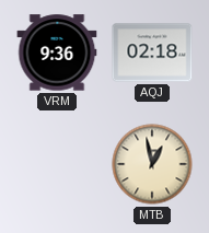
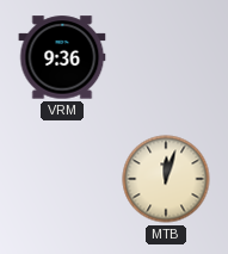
AQJ: 02:18 -> none (152, 53)
MTB: 12:58 -> 12:03 (166, 179)
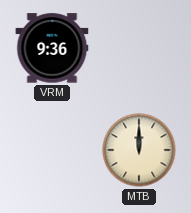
MTB: 12:03 -> 12:00 (139, 150)
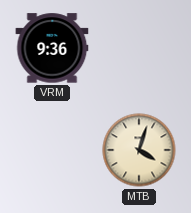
MTB: 12:00 -> 4:03 (139, 150)
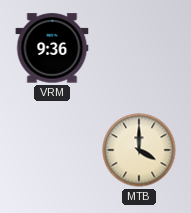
MTB: 4:03 -> 4:00 (139, 150)
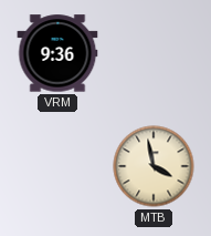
MTB: 4:00 -> 3:58 (154, 166)
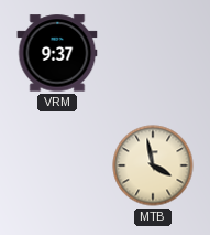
VRM: 9:36 -> 9:37 (57, 53)
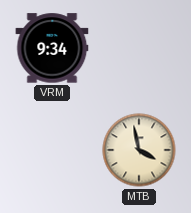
VRM: 9:37 -> 9:34 (52, 48)
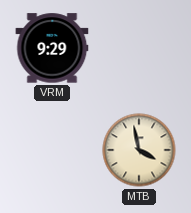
VRM: 9:34 -> 9:29 (52, 48)
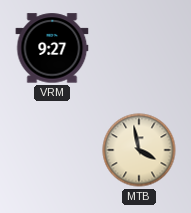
VRM: 9:29 -> 9:27 (52, 48)
